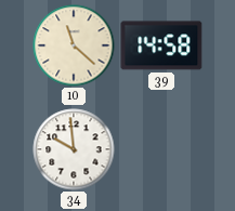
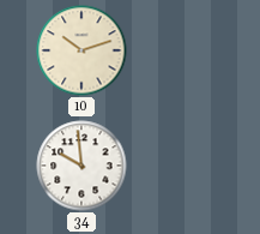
10: 11:22 -> 10:12 (81, 50)
39: 14:58 -> none (161, 45)
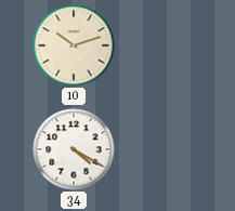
34: 9:59 -> 4:20 (74, 149)
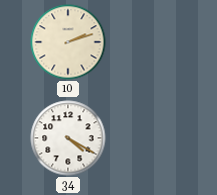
10: 10:12 -> 2:12 (68, 42)
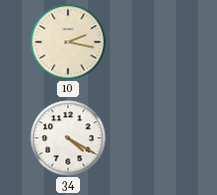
10: 2:12 -> 2:17 (68, 42)
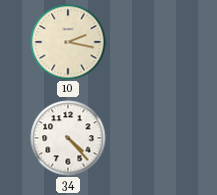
34: 4:20 -> 4:23 (68, 138)
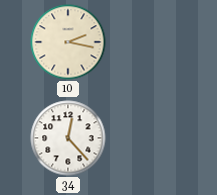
34: 4:23 -> 12:23 (68, 138)
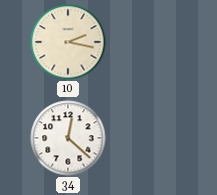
34: 12:23 -> 12:22 (68, 138)
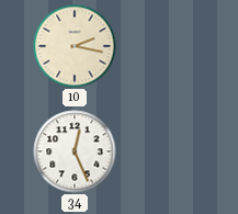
34: 12:22 -> 12:26 (75, 151)
